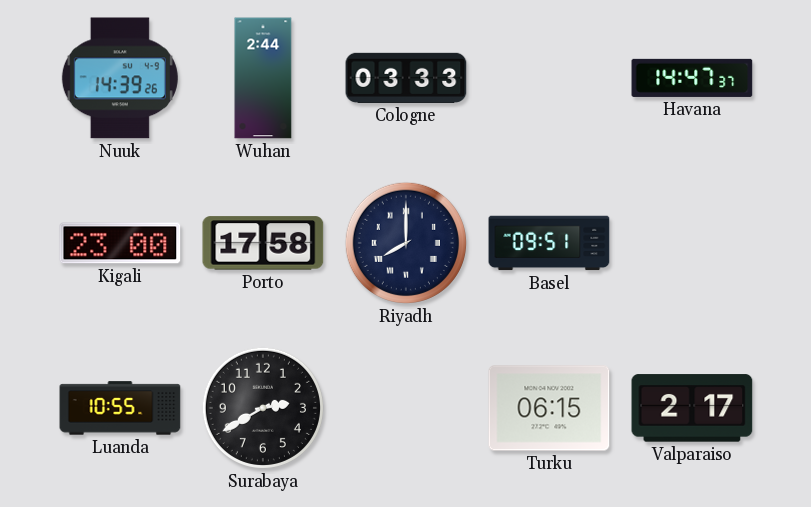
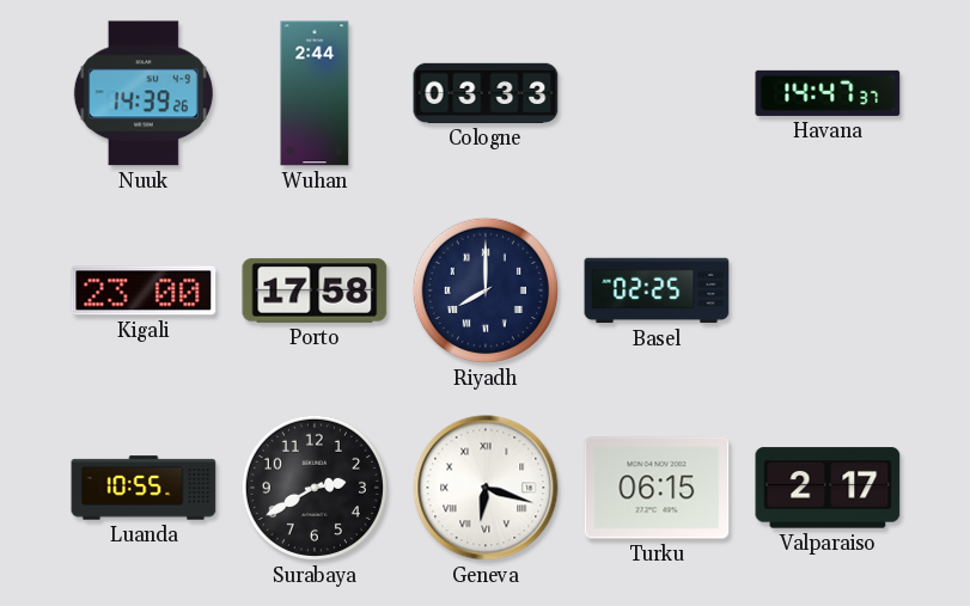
Basel: 09:51 -> 02:25 (657, 290)
Geneva: none -> 6:18 (486, 488)
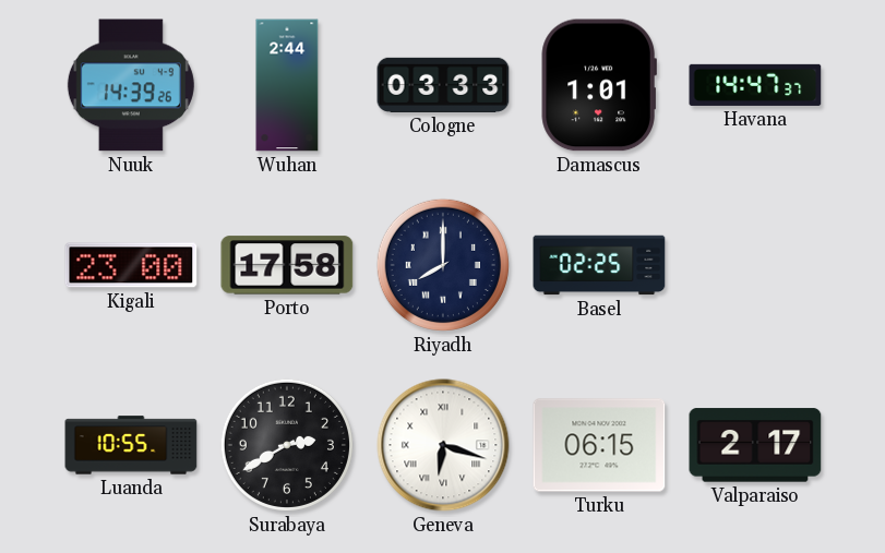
Damascus: none -> 1:01 (599, 85)
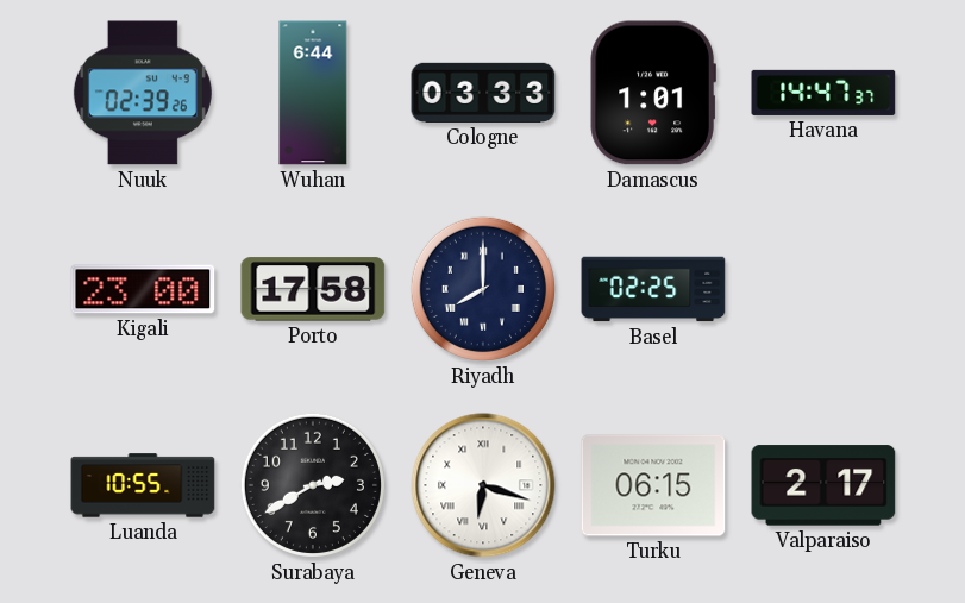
Nuuk: 14:39 -> 02:39 (143, 93)
Wuhan: 2:44 -> 6:44 (313, 93)
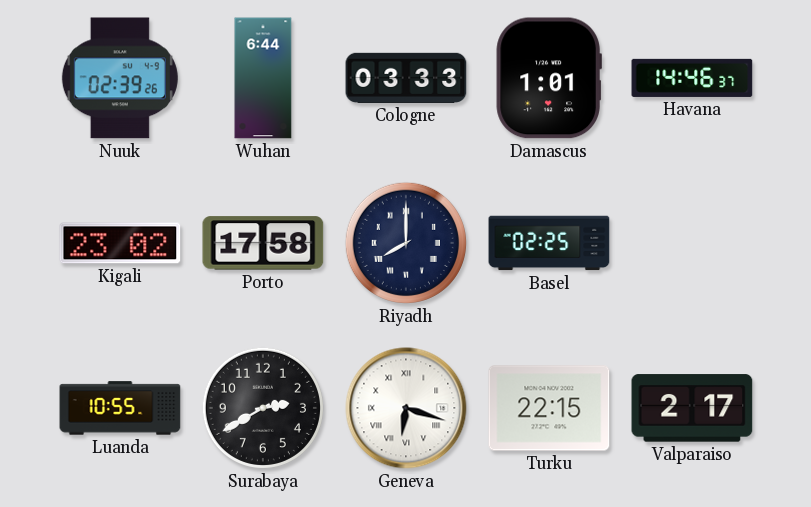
Havana: 14:47 -> 14:46 (692, 78)
Kigali: 23:00 -> 23:02 (120, 243)
Turku: 06:15 -> 22:15 (549, 408)
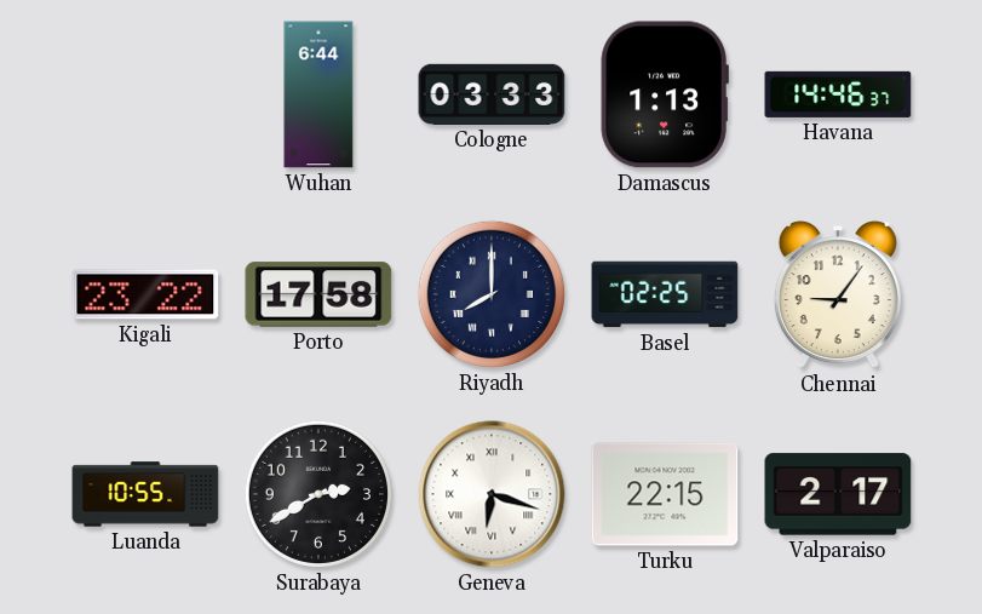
Nuuk: 02:39 -> none (120, 78)
Damascus: 1:01 -> 1:13 (665, 94)
Kigali: 23:02 -> 23:22 (145, 294)
Chennai: none -> 9:06 (838, 295)
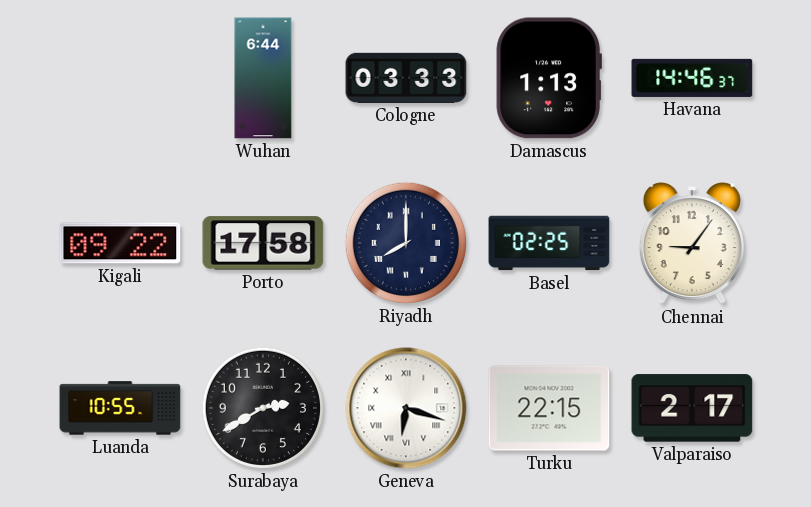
Kigali: 23:22 -> 09:22 (120, 243)
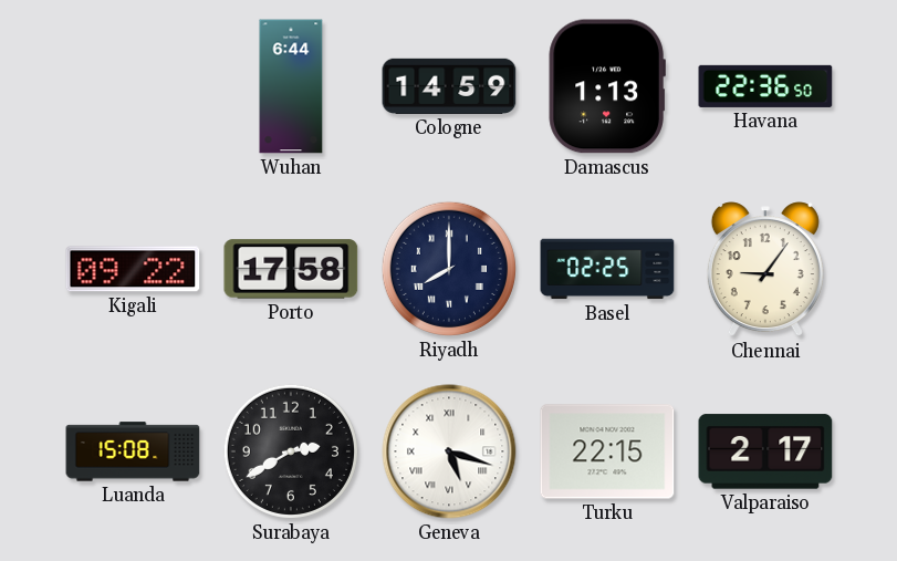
Cologne: 03:33 -> 14:59 (449, 86)
Havana: 14:46 -> 22:36 (765, 86)
Luanda: 10:55 -> 15:08 (133, 451)
Geneva: 6:18 -> 5:18 (449, 451)
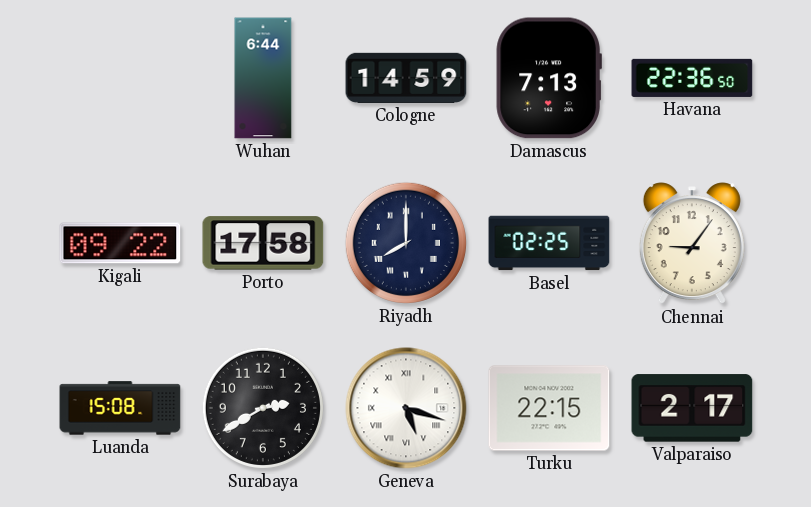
Damascus: 1:13 -> 7:13 (549, 78)
